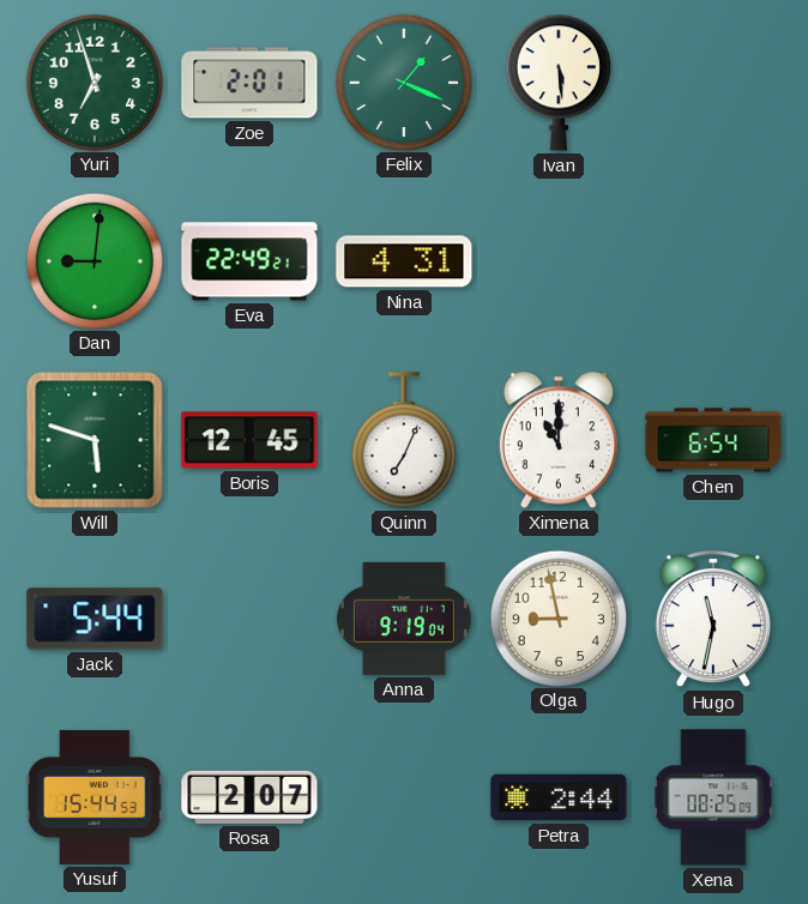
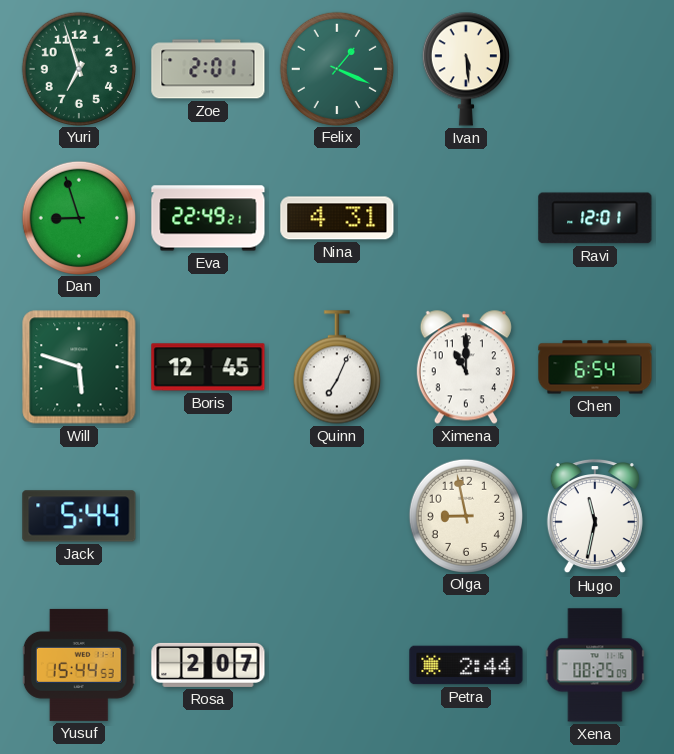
Dan: 9:01 -> 8:57 (78, 217)
Ravi: none -> 12:01 (595, 218)
Anna: 9:19 -> none (404, 619)
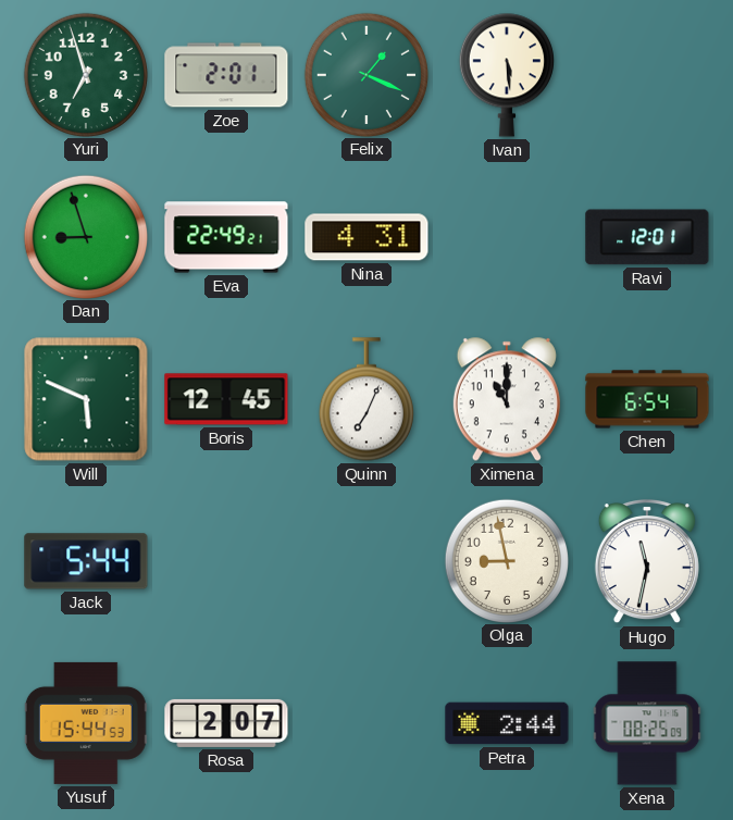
Will: 5:48 -> 5:49 (86, 399)
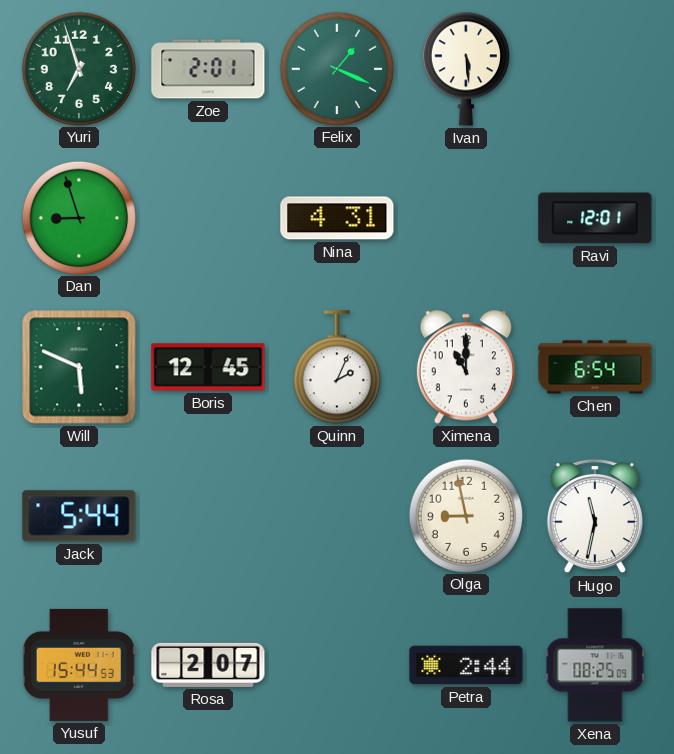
Eva: 22:49 -> none (226, 237)
Quinn: 7:04 -> 2:04 (337, 367)
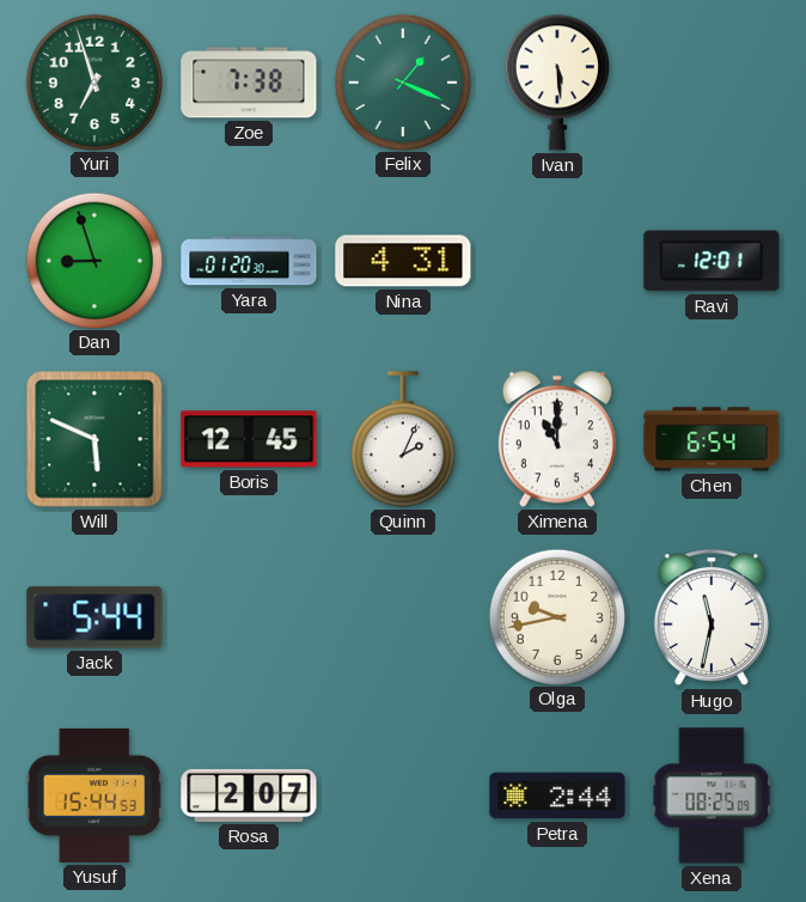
Zoe: 2:01 -> 7:38 (249, 83)
Yara: none -> 01:20 (249, 261)
Olga: 8:58 -> 9:43 (556, 616)
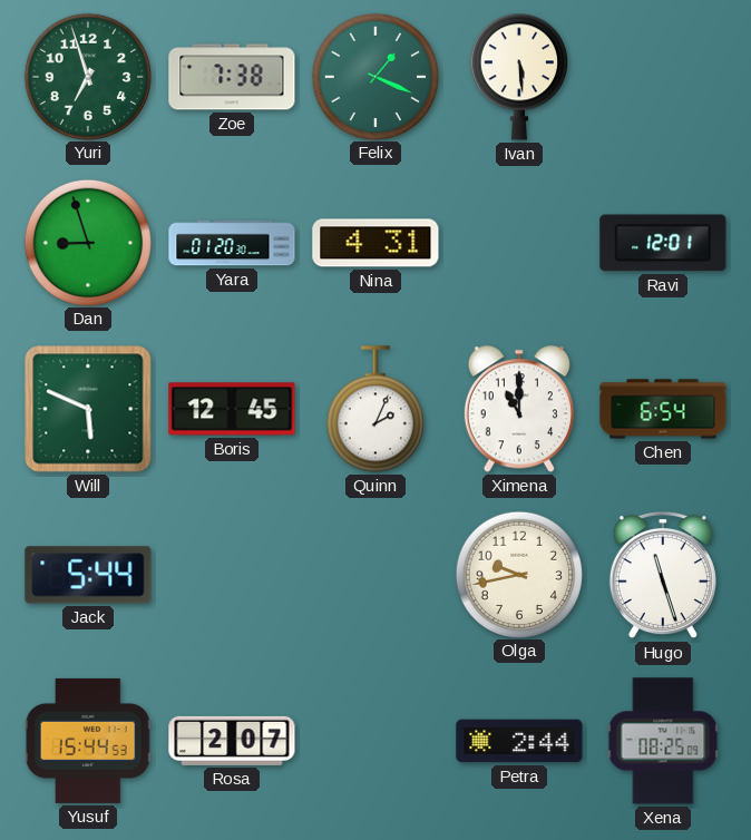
Hugo: 11:32 -> 11:27 (663, 575)
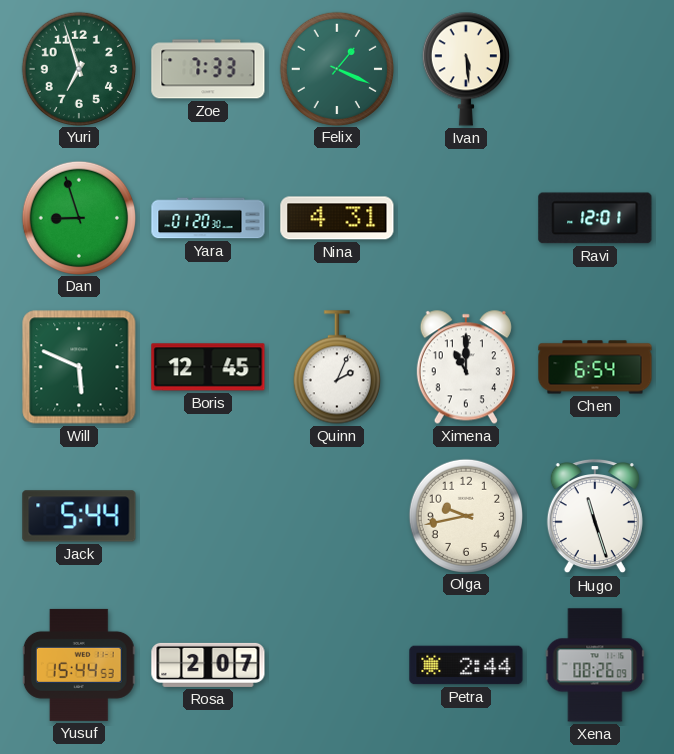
Zoe: 7:38 -> 7:33 (208, 69)
Xena: 08:25 -> 08:26 (595, 665)
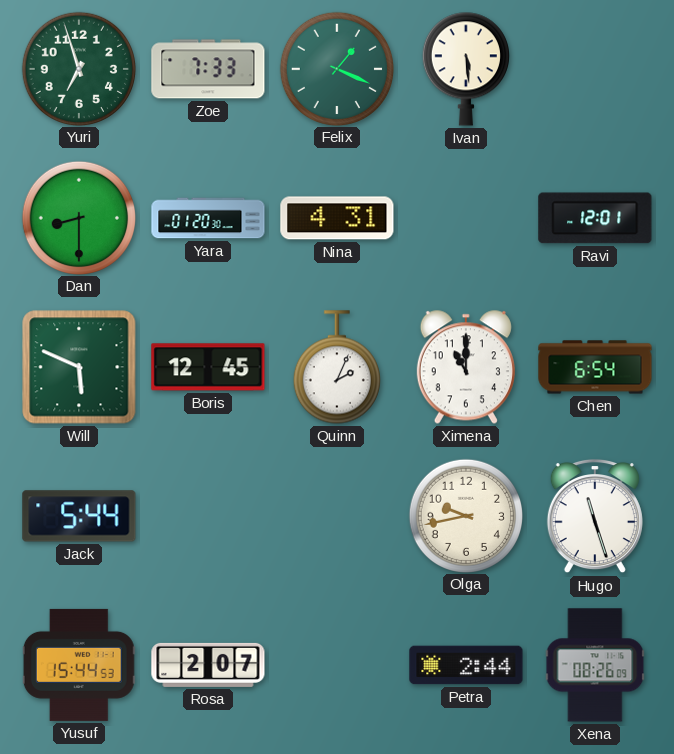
Dan: 8:57 -> 8:30 (78, 217)
